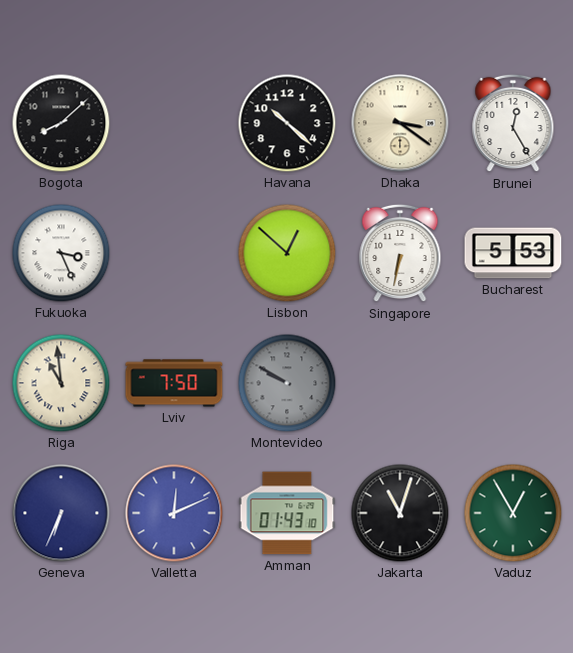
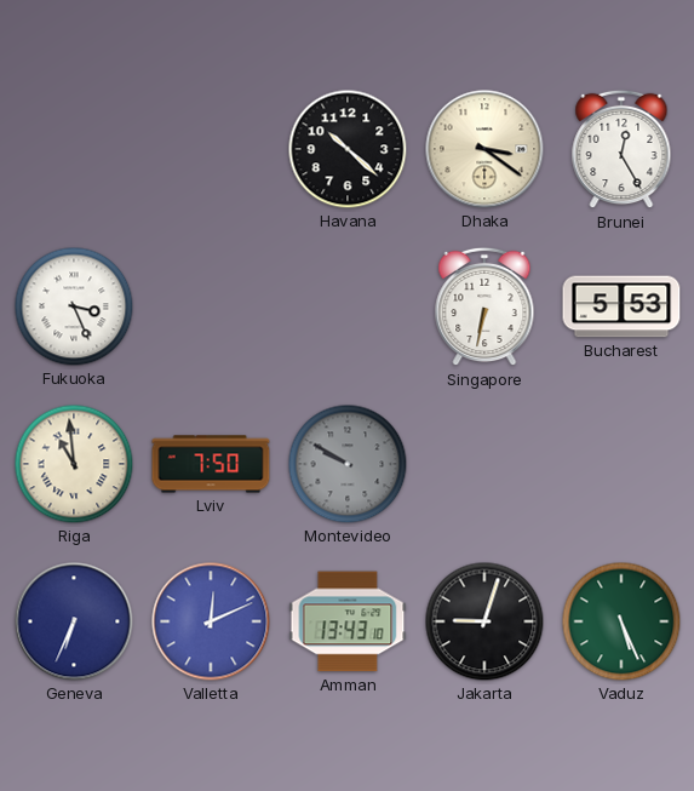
Bogota: 8:08 -> none (61, 123)
Lisbon: 12:52 -> none (287, 253)
Amman: 01:43 -> 13:43 (348, 621)
Jakarta: 11:03 -> 9:03 (484, 621)
Vaduz: 12:55 -> 5:26 (621, 621)
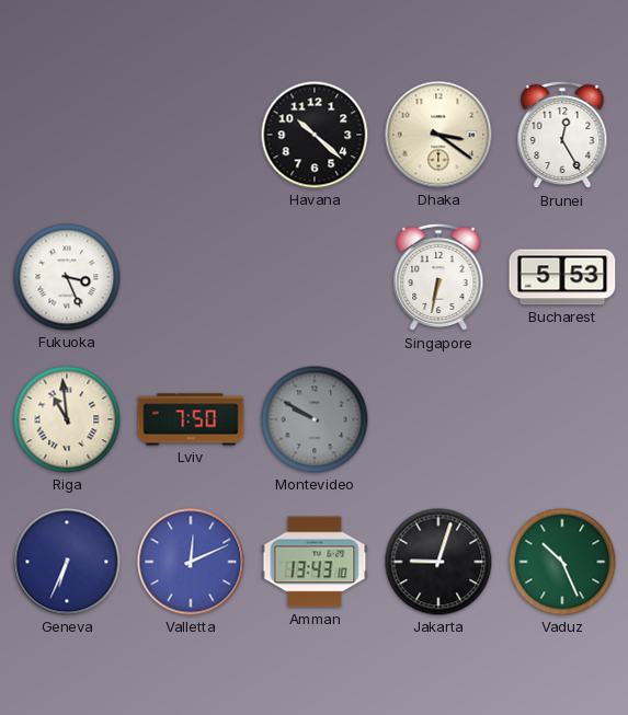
Vaduz: 5:26 -> 10:26 (562, 562)
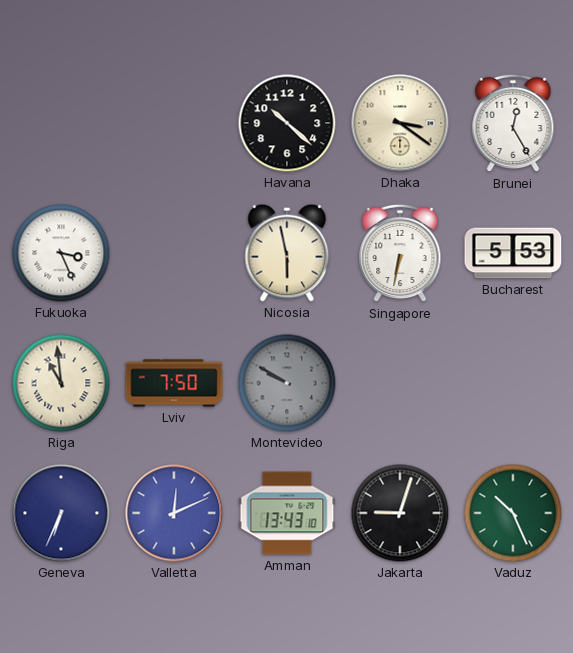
Nicosia: none -> 5:58 (287, 253)
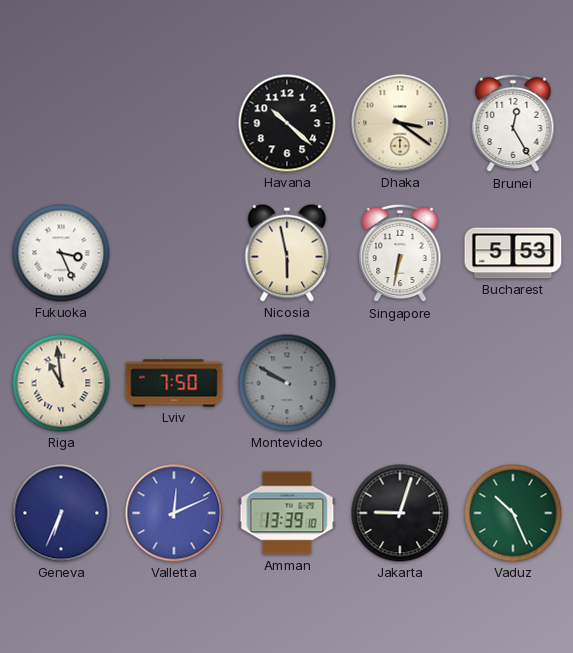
Amman: 13:43 -> 13:39 (287, 513)
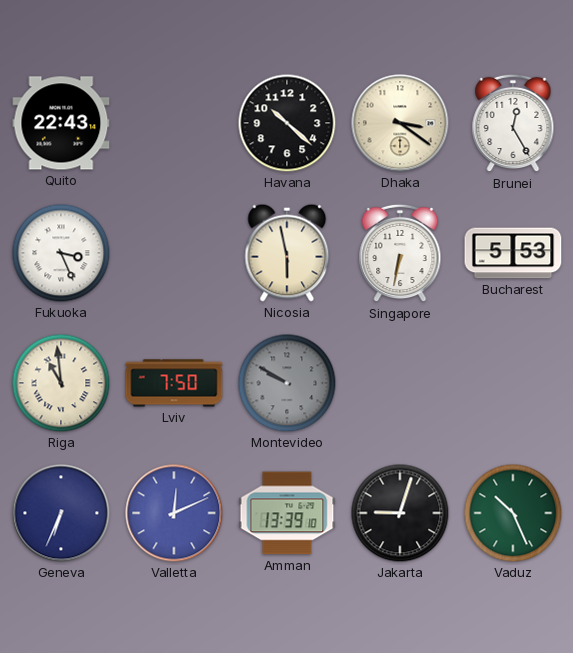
Quito: none -> 22:43 (61, 123)
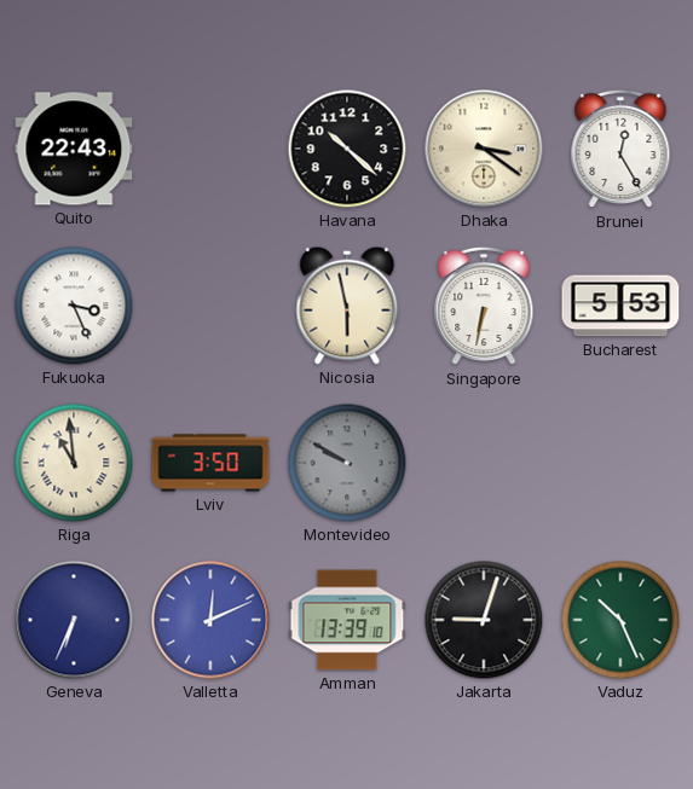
Lviv: 7:50 -> 3:50 (210, 463)
